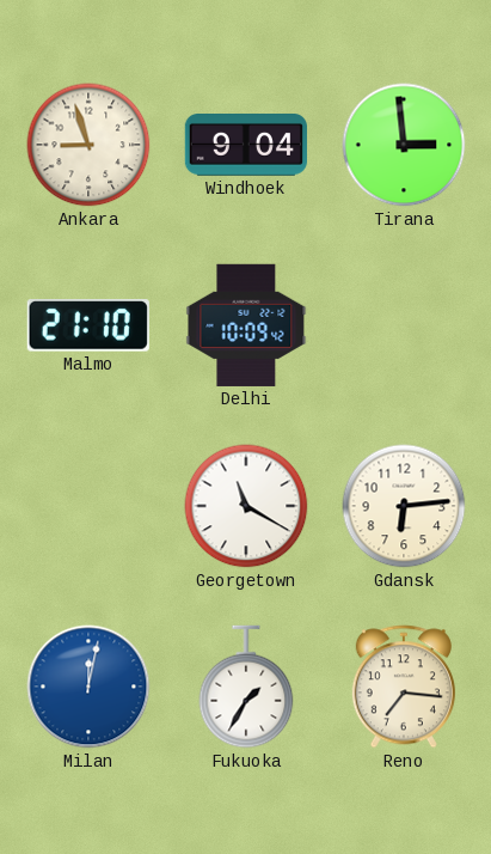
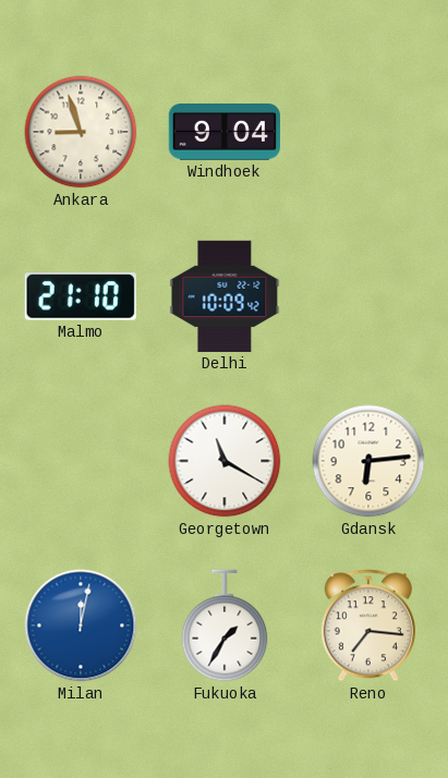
Tirana: 2:59 -> none (404, 145)
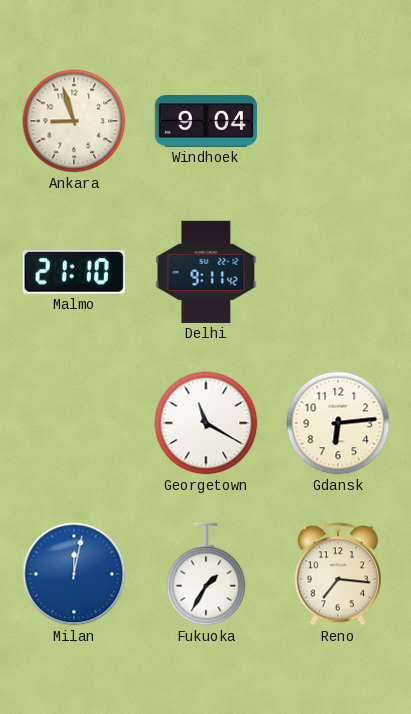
Delhi: 10:09 -> 9:11 (206, 272)
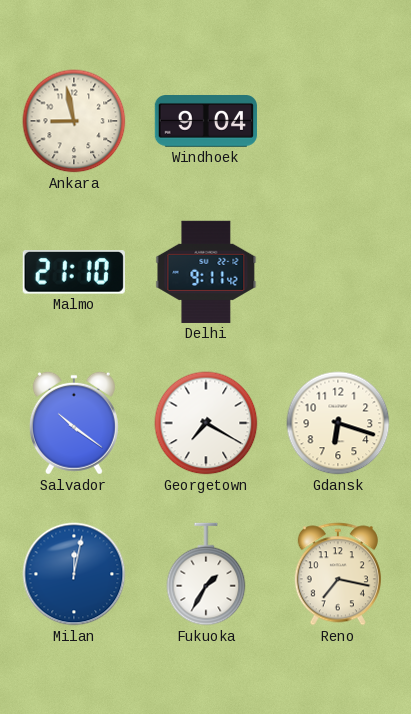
Ankara: 8:57 -> 8:58 (74, 121)
Salvador: none -> 10:21 (74, 423)
Georgetown: 11:20 -> 7:20 (206, 423)
Gdansk: 6:14 -> 6:18 (338, 423)
Reno: 7:16 -> 7:17 (338, 574)
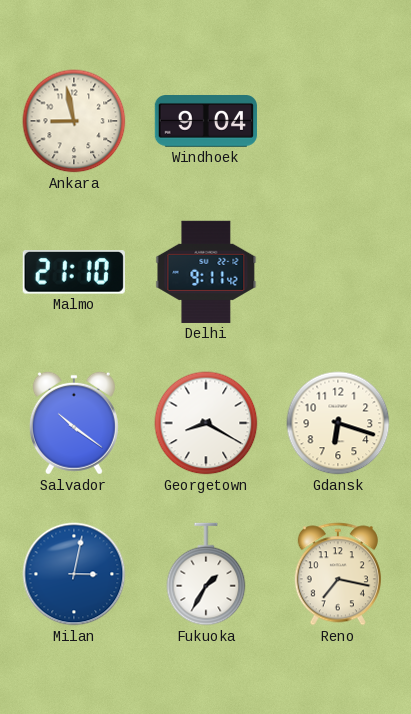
Georgetown: 7:20 -> 8:20 (206, 423)
Milan: 12:02 -> 3:02 (74, 574)
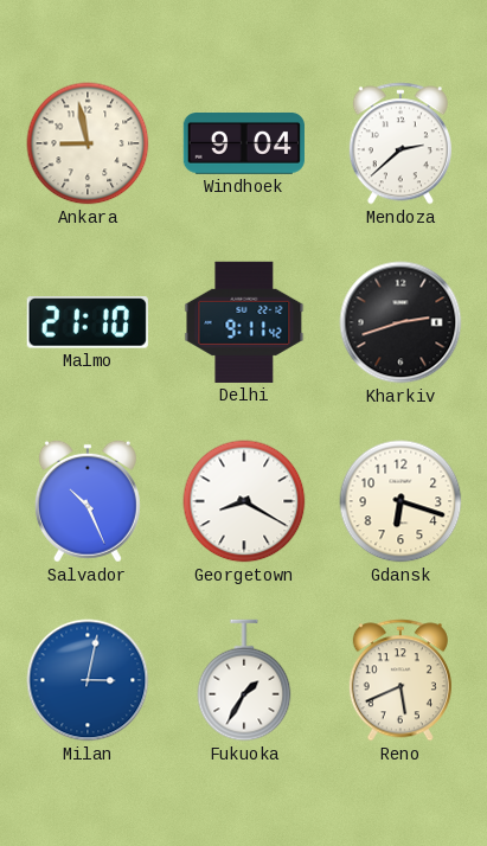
Mendoza: none -> 2:38 (401, 143)
Kharkiv: none -> 2:42 (401, 322)
Salvador: 10:21 -> 10:26 (88, 501)
Reno: 7:17 -> 5:41 (401, 680)
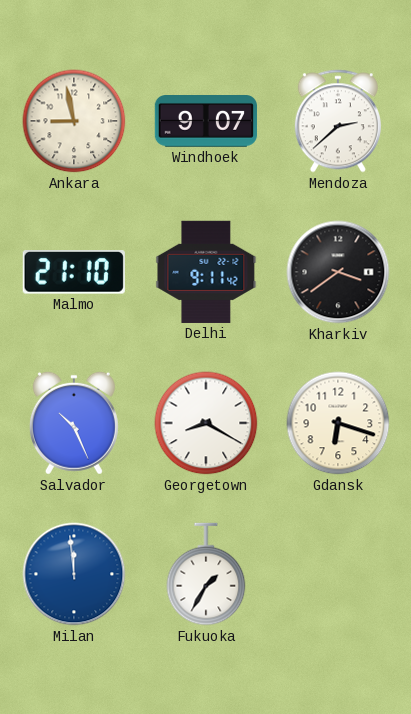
Windhoek: 9:04 -> 9:07 (206, 122)
Kharkiv: 2:42 -> 3:39 (338, 272)
Milan: 3:02 -> 11:59 (74, 574)
Reno: 5:41 -> none (401, 680)
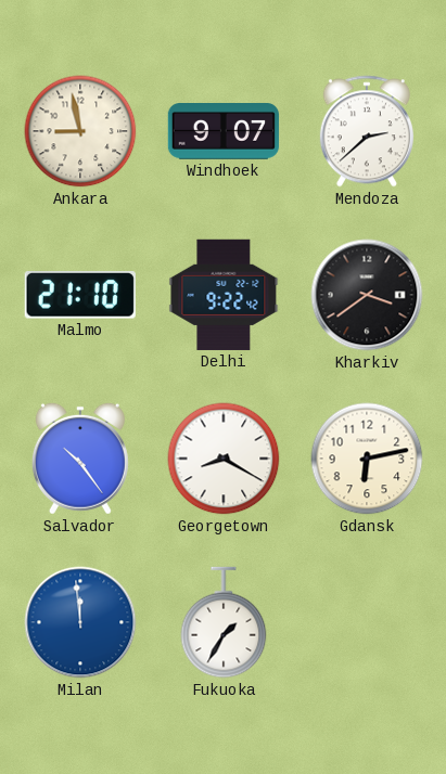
Delhi: 9:11 -> 9:22 (224, 295)
Salvador: 10:26 -> 10:24 (80, 459)
Gdansk: 6:18 -> 6:13 (367, 459)
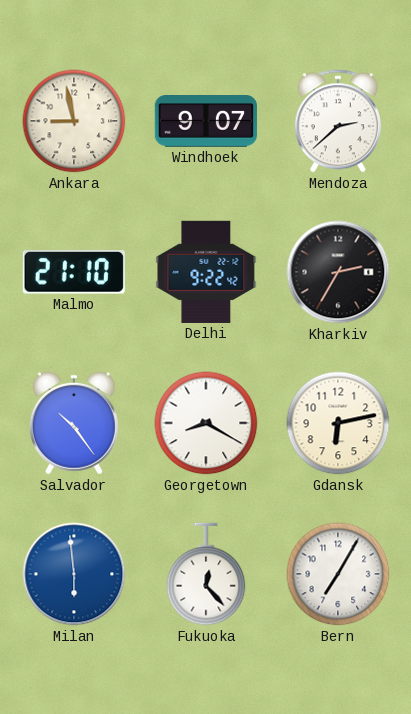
Kharkiv: 3:39 -> 2:35 (338, 272)
Milan: 11:59 -> 5:59 (74, 574)
Fukuoka: 1:35 -> 12:23 (206, 574)
Bern: none -> 7:05 (338, 574)
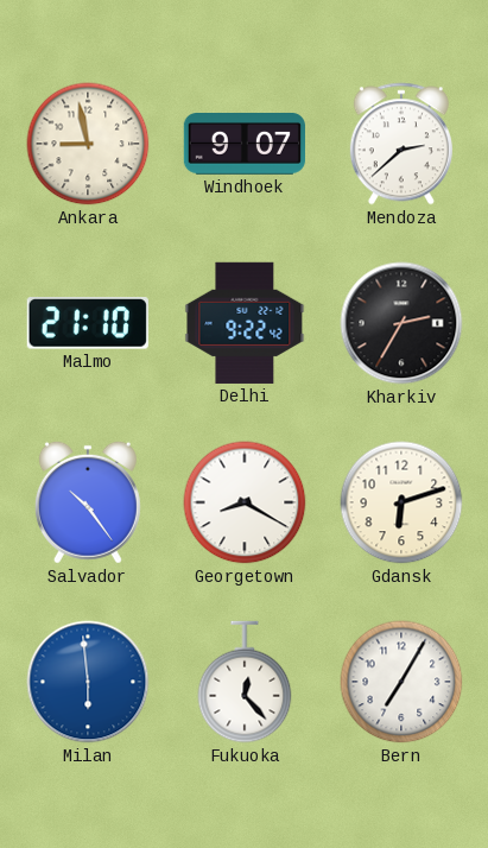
Gdansk: 6:13 -> 6:12 (401, 502)
